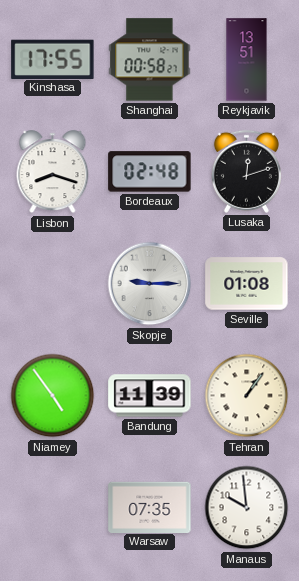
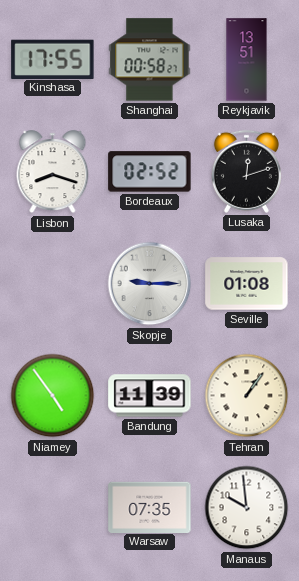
Bordeaux: 02:48 -> 02:52 (150, 172)
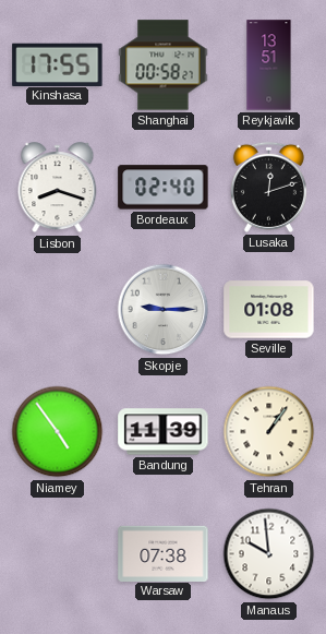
Bordeaux: 02:52 -> 02:40 (164, 188)
Warsaw: 07:35 -> 07:38 (164, 553)
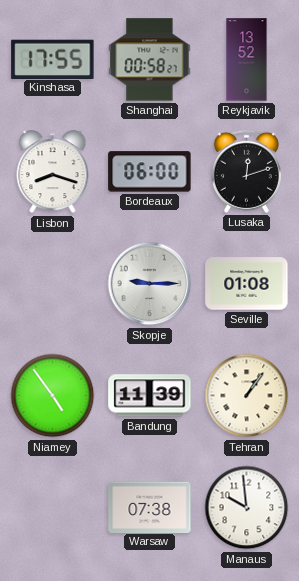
Reykjavik: 13:51 -> 13:52 (247, 60)
Bordeaux: 02:40 -> 06:00 (150, 172)
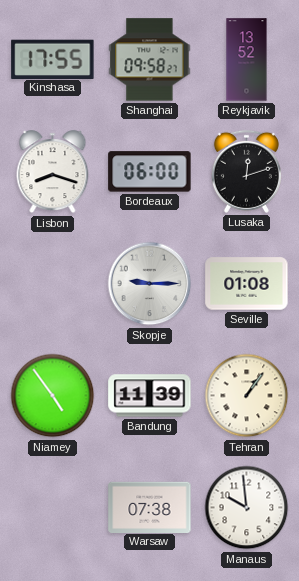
Shanghai: 00:58 -> 09:58 (150, 60)
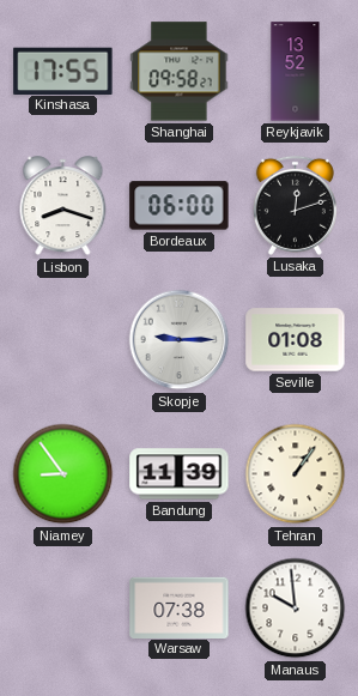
Niamey: 4:54 -> 8:54 (63, 474)
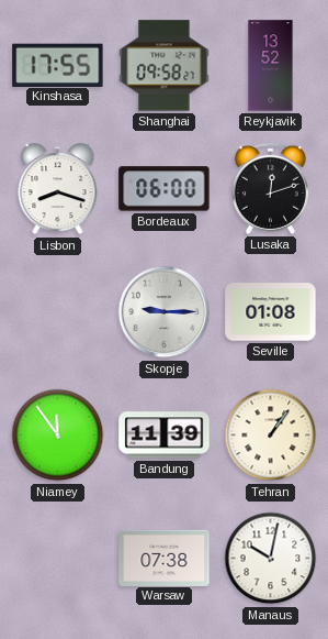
Niamey: 8:54 -> 11:54 (58, 436)
Manaus: 9:59 -> 10:02 (271, 559)
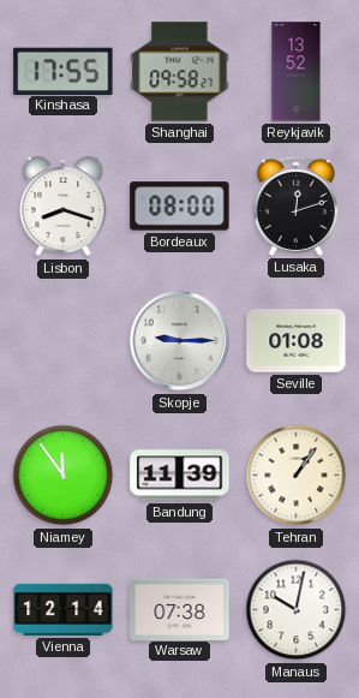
Bordeaux: 06:00 -> 08:00 (180, 207)
Vienna: none -> 12:14 (64, 609)
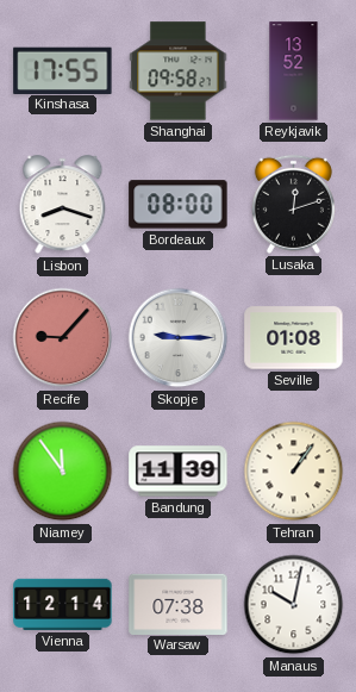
Recife: none -> 9:07 (63, 338)
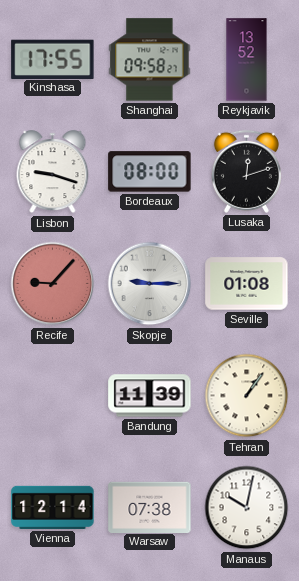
Lisbon: 8:18 -> 9:18 (53, 172)
Niamey: 11:54 -> none (63, 472)
